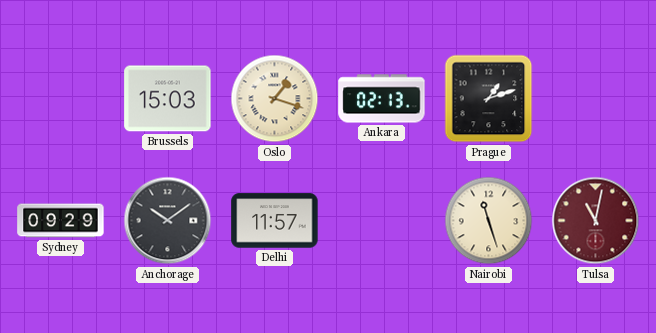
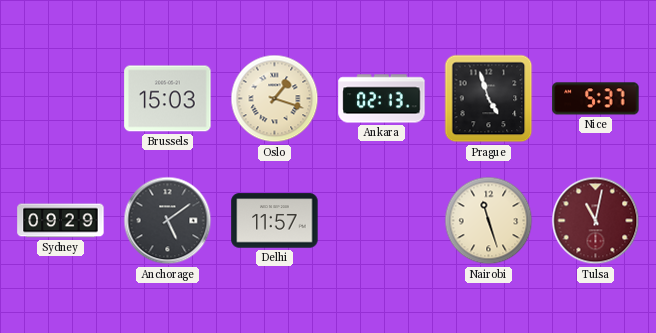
Prague: 1:12 -> 4:57 (489, 99)
Nice: none -> 5:37 (596, 99)
Anchorage: 10:09 -> 5:09 (168, 221)
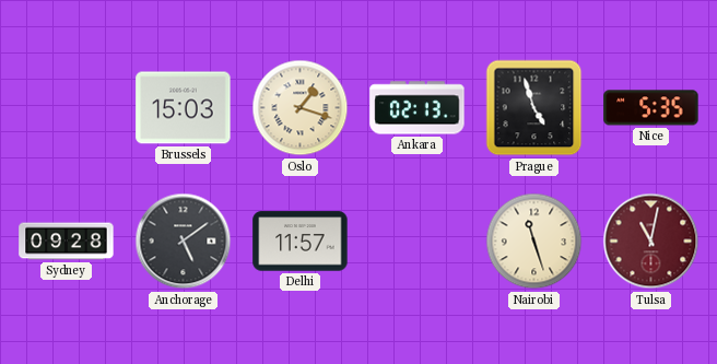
Nice: 5:37 -> 5:35 (651, 108)
Sydney: 09:29 -> 09:28 (67, 242)
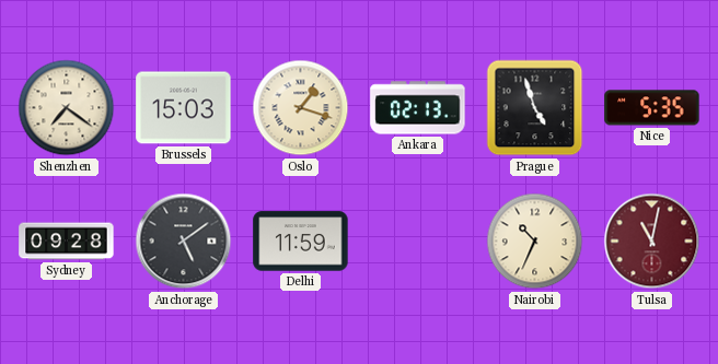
Shenzhen: none -> 7:21 (67, 108)
Delhi: 11:57 -> 11:59 (301, 242)
Nairobi: 11:27 -> 10:34 (535, 242)
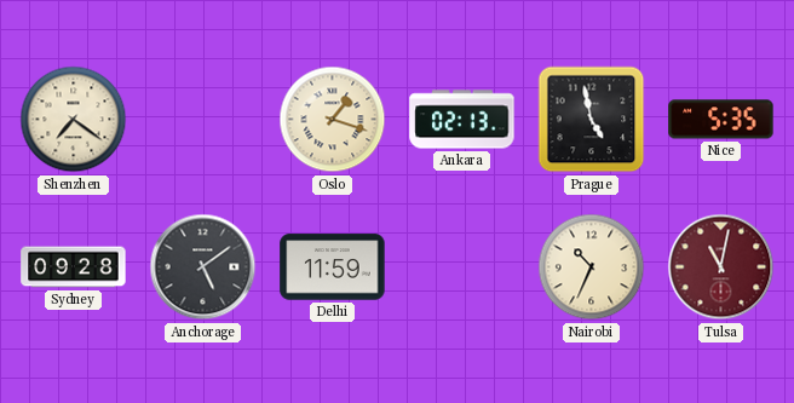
Brussels: 15:03 -> none (184, 108)
Prague: 4:57 -> 4:58 (592, 120)
